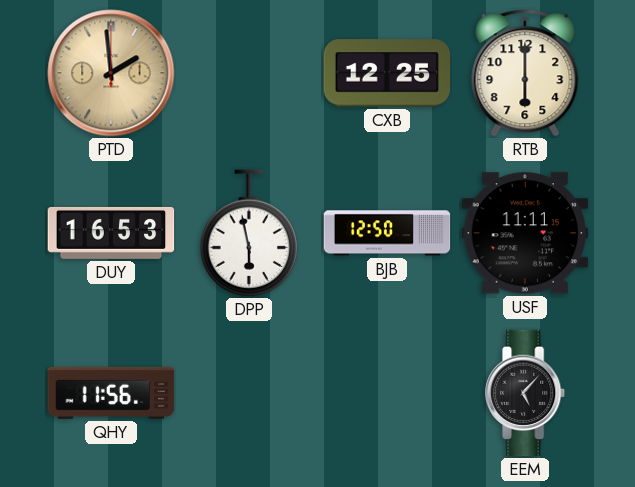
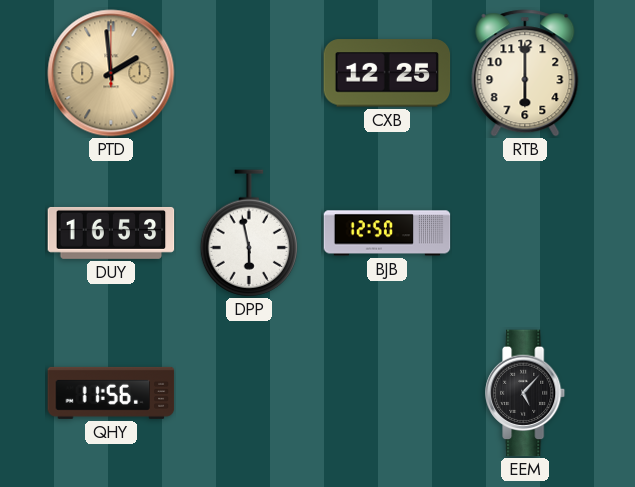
USF: 11:11 -> none (525, 233)
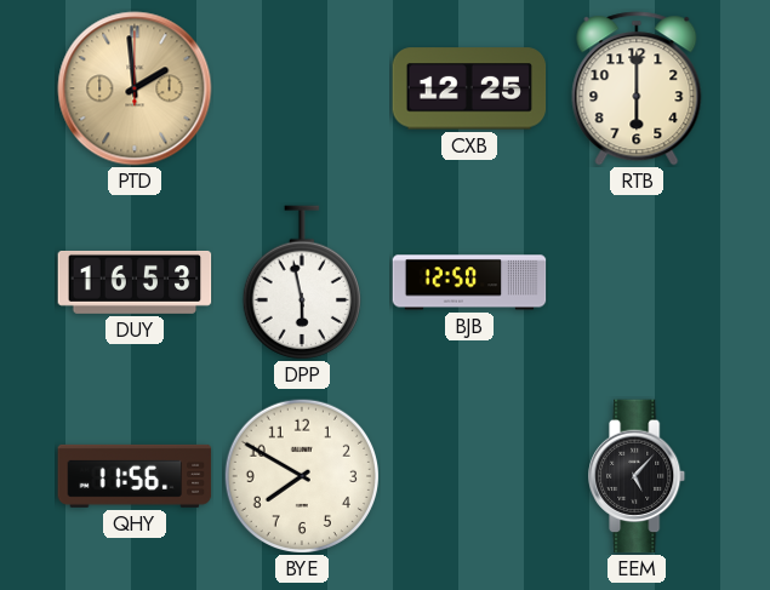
BYE: none -> 7:50 (301, 475)
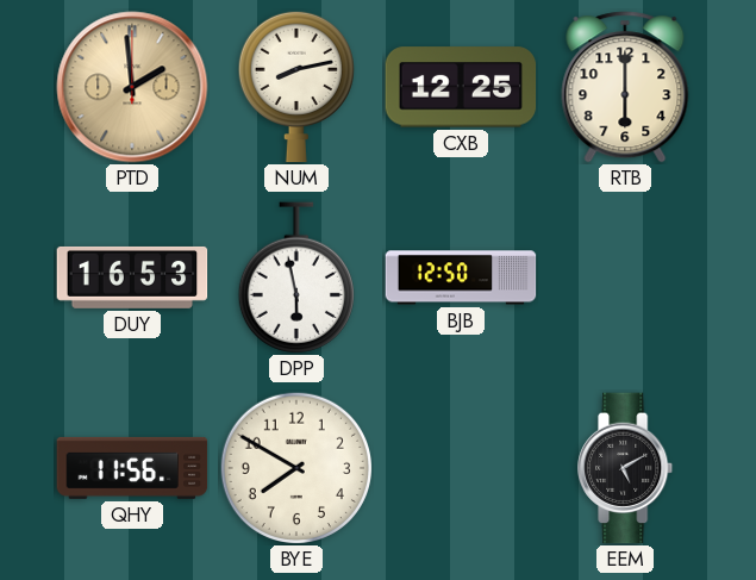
NUM: none -> 8:13 (296, 87)
EEM: 5:07 -> 5:10 (626, 468)
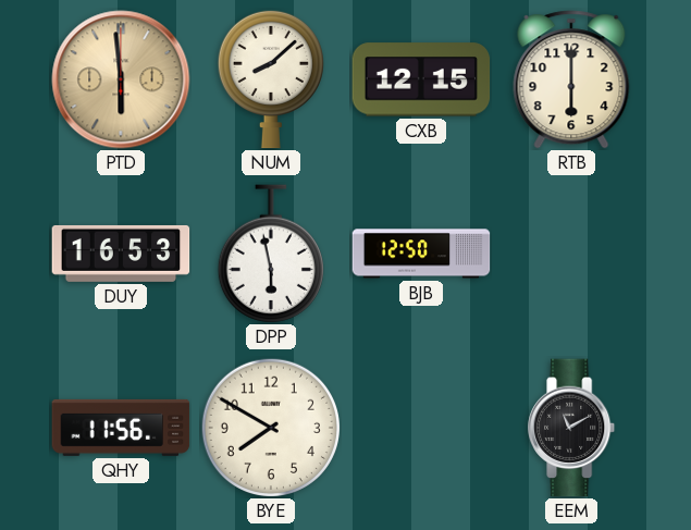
PTD: 1:59 -> 5:59 (121, 79)
NUM: 8:13 -> 8:08 (271, 79)
CXB: 12:25 -> 12:15 (421, 79)
EEM: 5:10 -> 11:10 (572, 428)
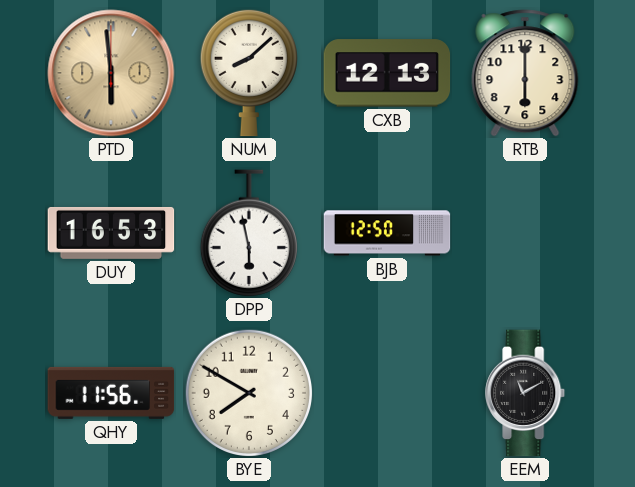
CXB: 12:15 -> 12:13 (387, 73)
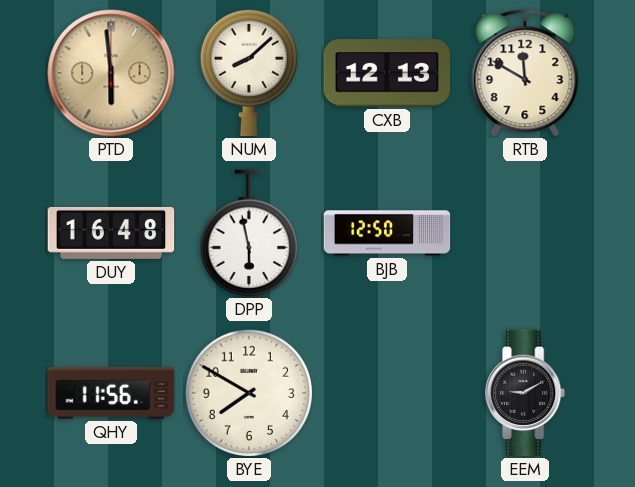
RTB: 6:00 -> 11:50 (525, 73)
DUY: 16:53 -> 16:48 (111, 233)
EEM: 11:10 -> 9:10 (526, 393)
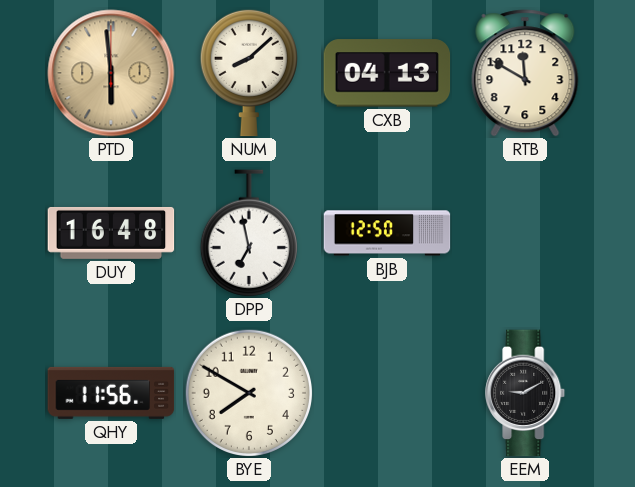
CXB: 12:13 -> 04:13 (387, 73)
DPP: 5:58 -> 6:58 (249, 233)
